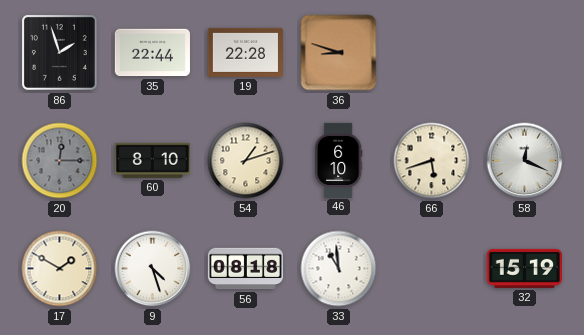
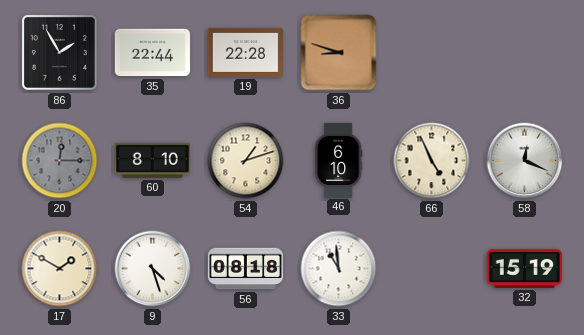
86: 1:57 -> 1:55 (59, 52)
66: 5:42 -> 4:56 (432, 161)
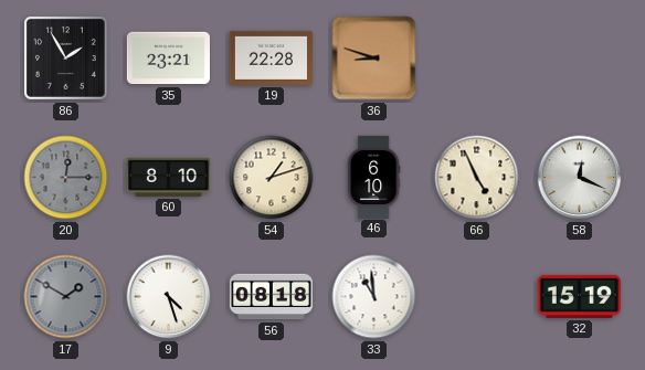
35: 22:44 -> 23:21 (168, 59)
17 dial: cream -> grey (66, 297)
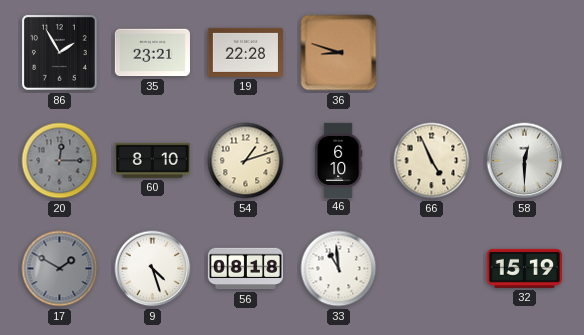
58: 12:19 -> 12:30 (525, 161)
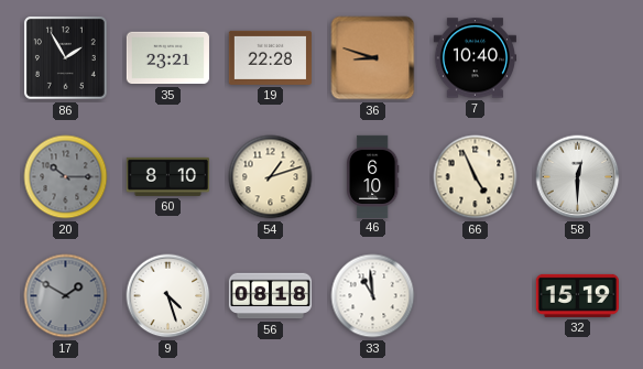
7: none -> 10:40 (475, 58)
20: 12:15 -> 10:15 (66, 177)
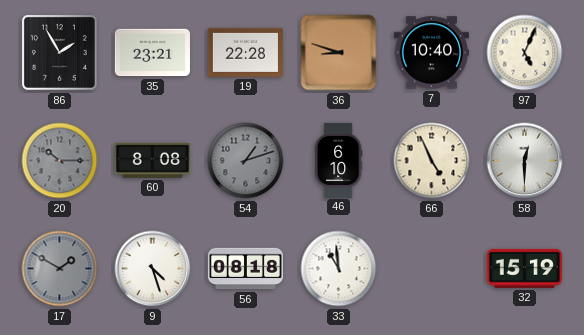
97: none -> 5:04 (525, 53)
60: 8:10 -> 8:08 (152, 160)
54 dial: cream -> grey (246, 161)
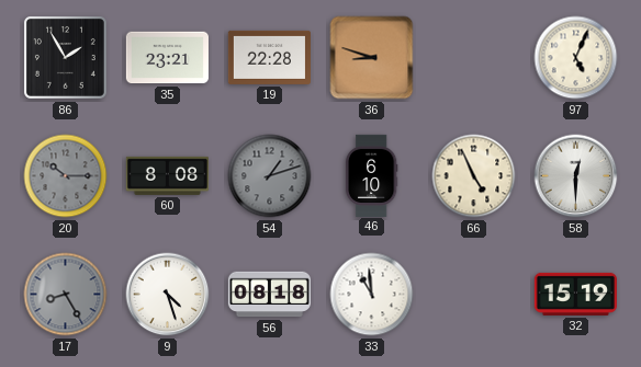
7: 10:40 -> none (431, 53)
17: 1:50 -> 8:25 (66, 295)
